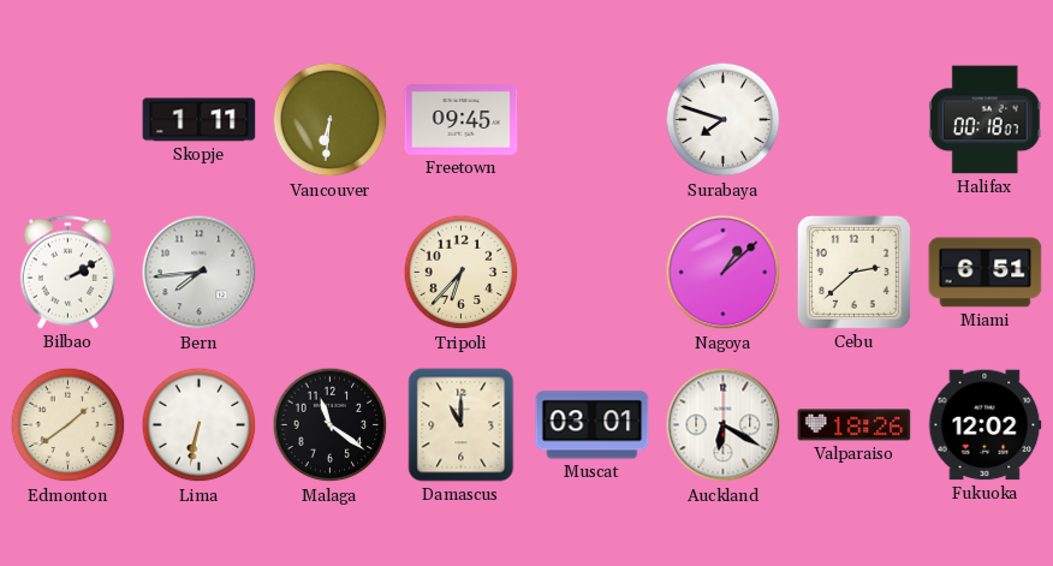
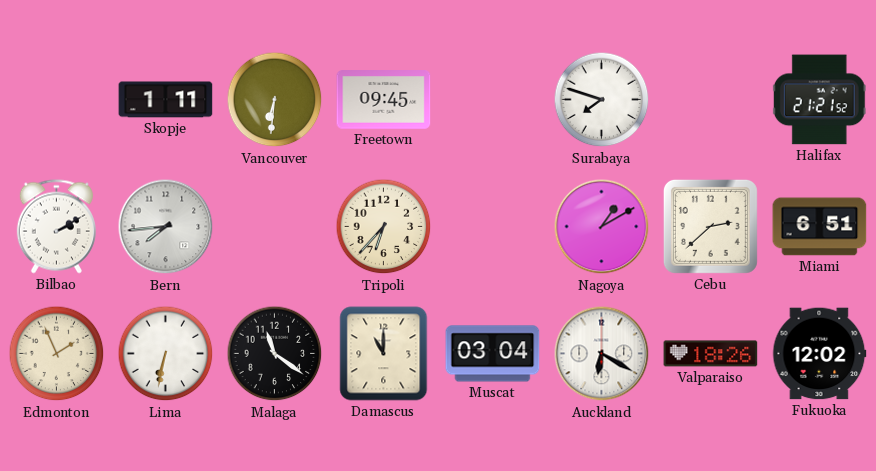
Halifax: 00:18 -> 21:21 (819, 100)
Nagoya: 1:08 -> 1:10 (602, 227)
Edmonton: 1:39 -> 1:56 (57, 354)
Muscat: 03:01 -> 03:04 (493, 354)
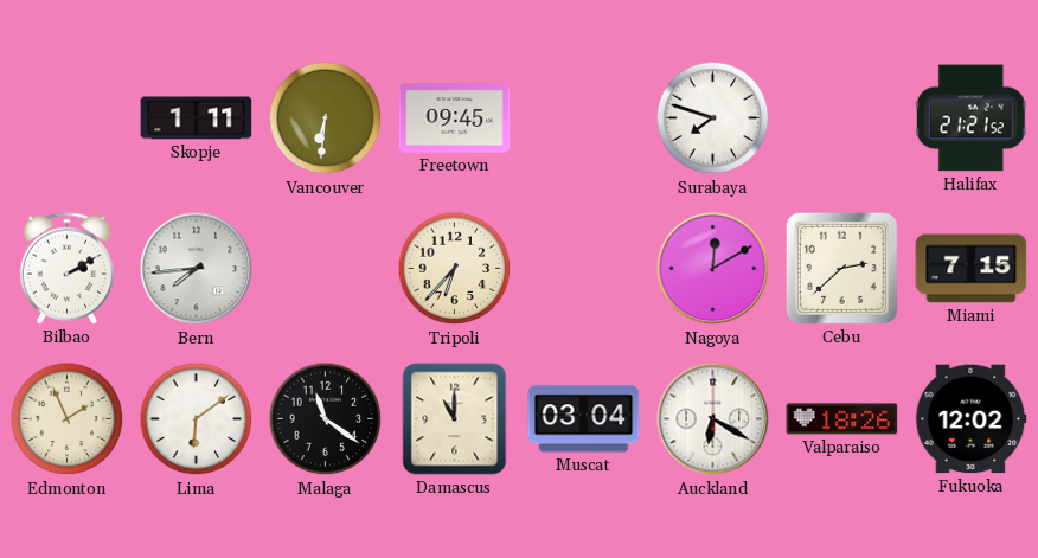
Nagoya: 1:10 -> 12:10 (713, 269)
Miami: 6:51 -> 7:15 (972, 269)
Lima: 6:32 -> 6:09 (197, 419)
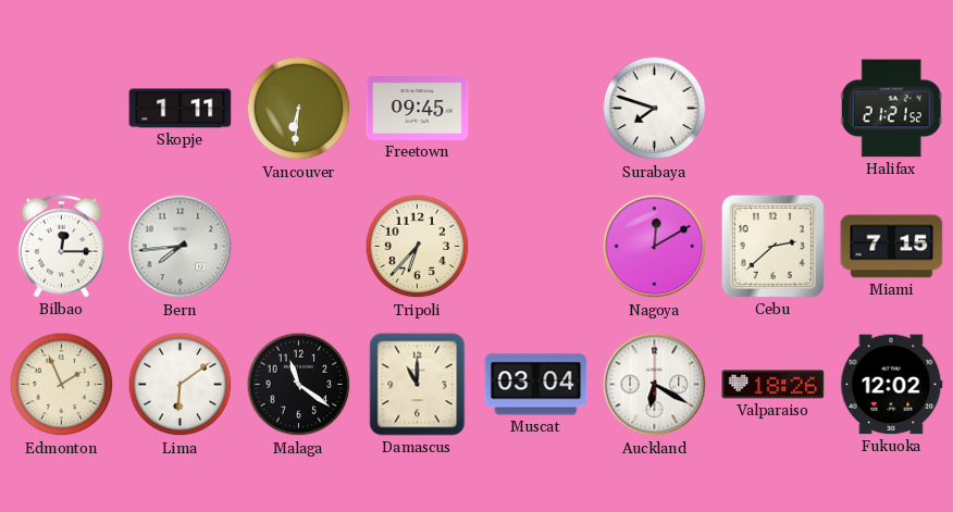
Bilbao: 2:10 -> 12:15 (61, 247)
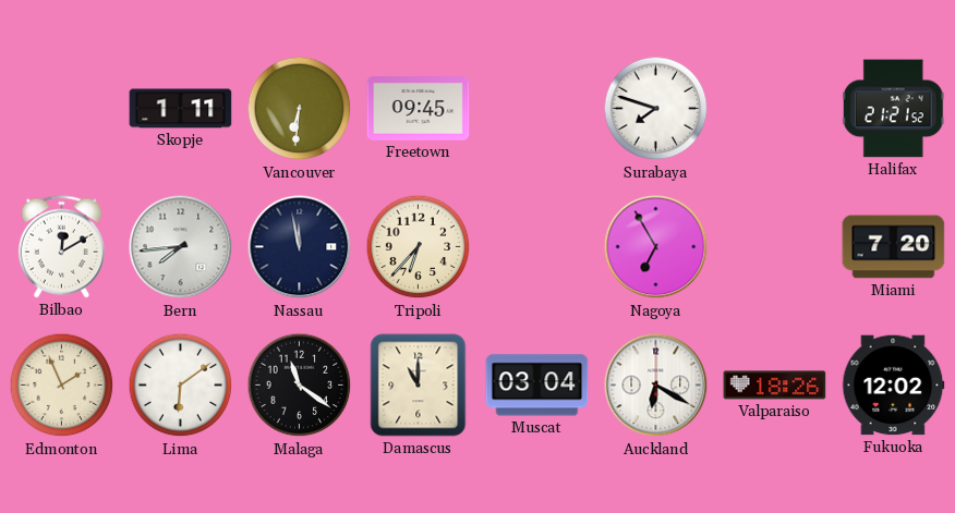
Bilbao: 12:15 -> 12:10 (61, 247)
Nassau: none -> 11:58 (300, 247)
Nagoya: 12:10 -> 6:55 (656, 247)
Cebu: 2:38 -> none (772, 246)
Miami: 7:15 -> 7:20 (894, 247)
